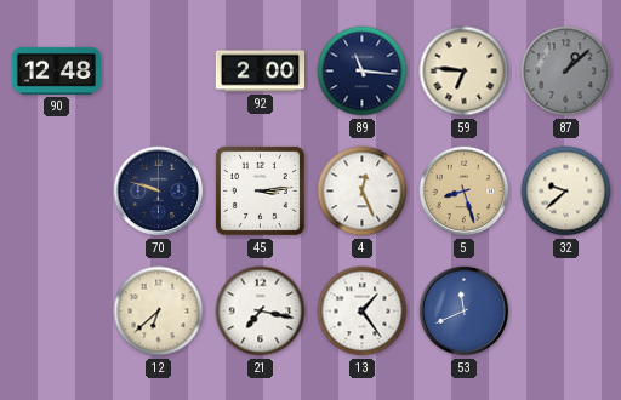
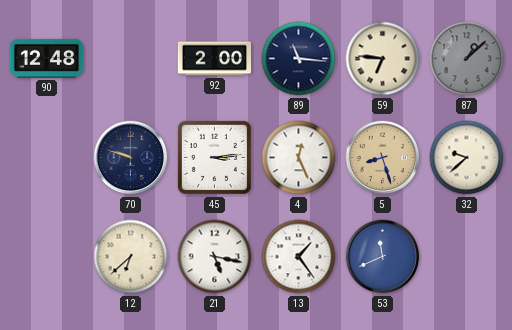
21: 7:17 -> 5:17 (215, 257)
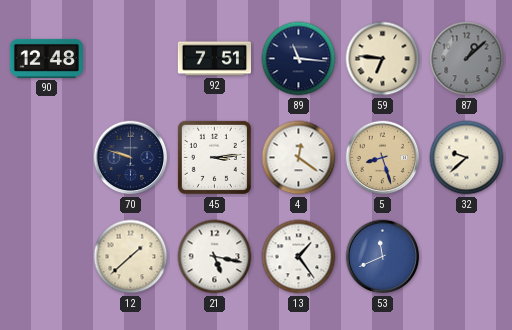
92: 2:00 -> 7:51 (214, 59)
4: 12:26 -> 12:21 (299, 158)
12: 6:38 -> 1:38 (131, 257)
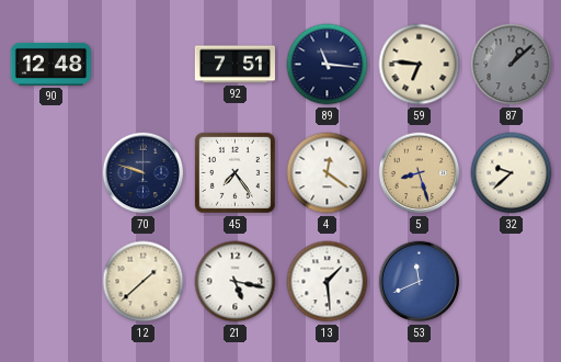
45: 3:14 -> 7:24 (234, 172)
13: 1:24 -> 1:29 (328, 282)
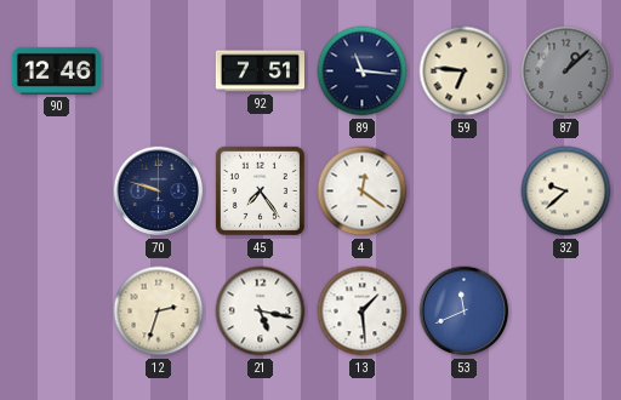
90: 12:48 -> 12:46 (56, 70)
5: 8:27 -> none (420, 173)
12: 1:38 -> 2:33 (159, 312)
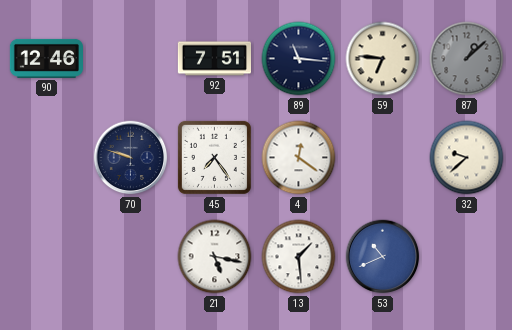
12: 2:33 -> none (159, 312)
53: 11:41 -> 10:41 (383, 257)
